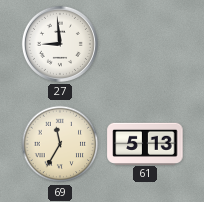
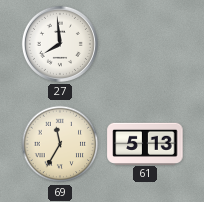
27: 8:59 -> 7:59 (60, 44)
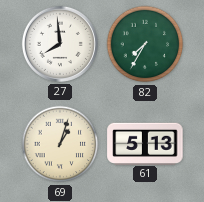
82: none -> 7:35 (145, 44)
69: 11:35 -> 1:03 (60, 144)
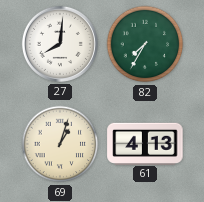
27: 7:59 -> 8:01 (60, 44)
61: 5:13 -> 4:13 (145, 143)
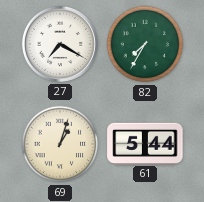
27: 8:01 -> 7:20 (60, 44)
61: 4:13 -> 5:44 (145, 143)
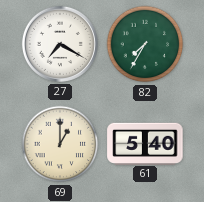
69: 1:03 -> 1:00 (60, 144)
61: 5:44 -> 5:40 (145, 143)
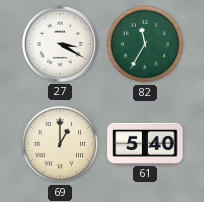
27: 7:20 -> 3:20 (60, 44)
82: 7:35 -> 11:35 (145, 44)
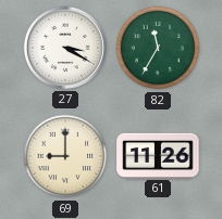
69: 1:00 -> 9:00 (65, 156)
61: 5:40 -> 11:26 (158, 155)
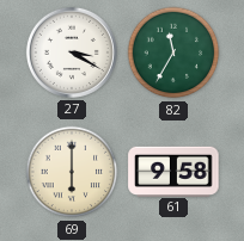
69: 9:00 -> 6:00 (72, 172)
61: 11:26 -> 9:58 (173, 171)
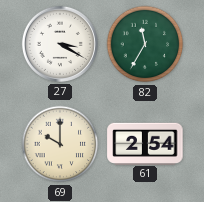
69: 6:00 -> 10:00 (60, 144)
61: 9:58 -> 2:54 (145, 143)
